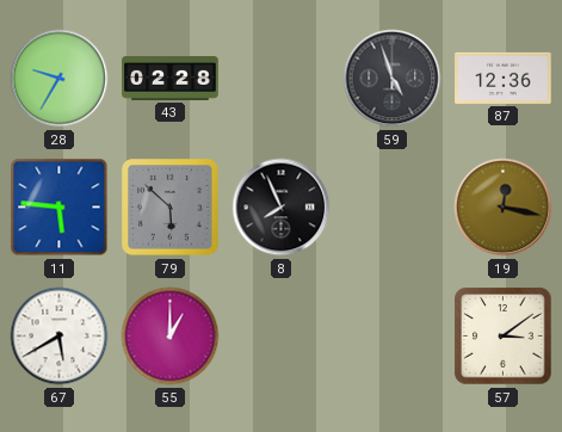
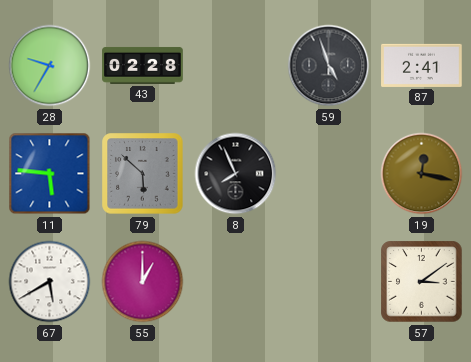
87: 12:36 -> 2:41 (422, 65)
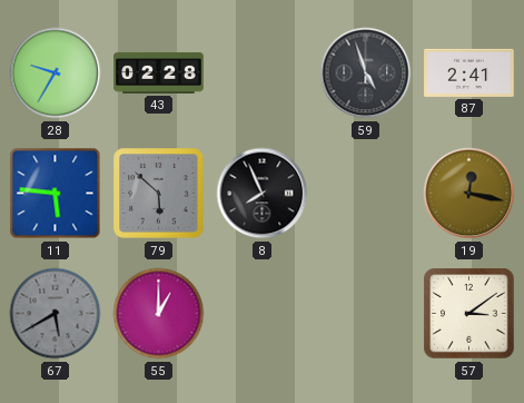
67 dial: white -> grey (56, 314)
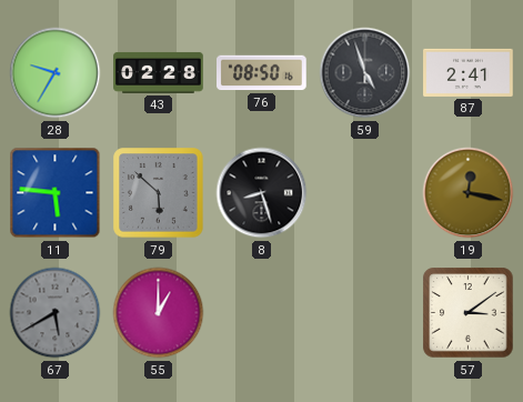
76: none -> 08:50 (262, 73)
8: 7:56 -> 8:27 (262, 193)
